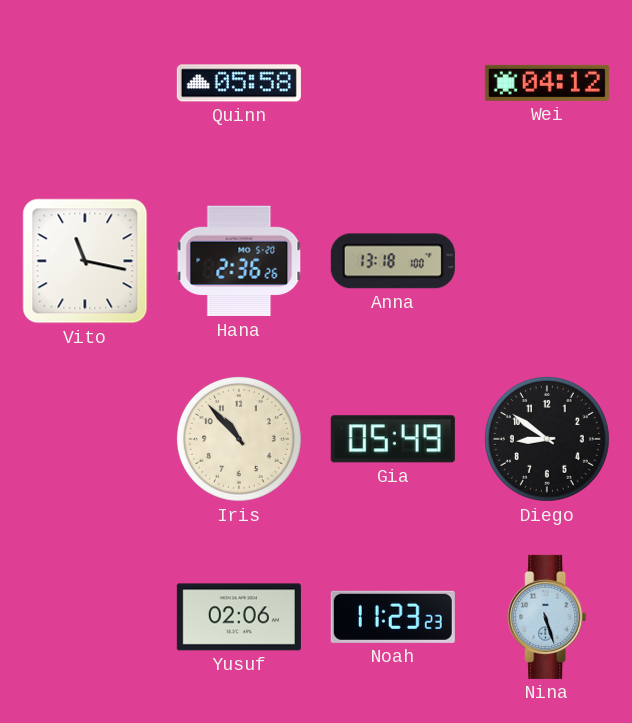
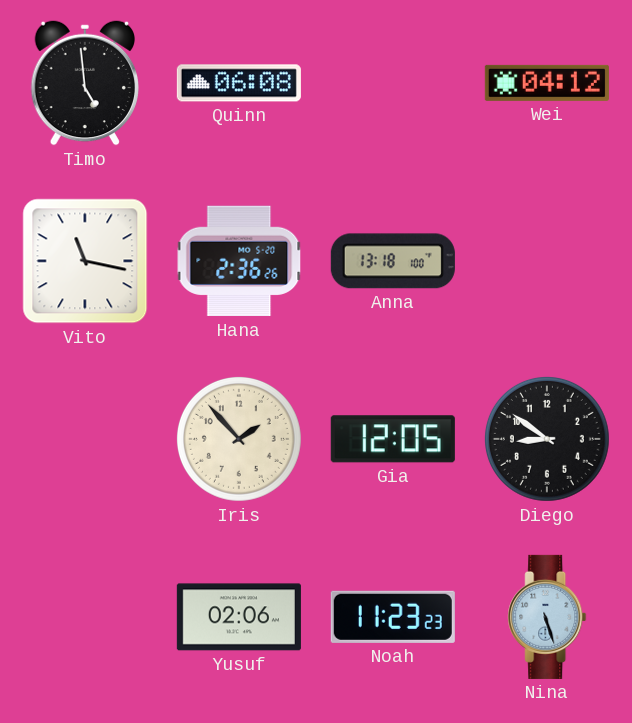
Timo: none -> 4:59 (84, 83)
Quinn: 05:58 -> 06:08 (239, 83)
Iris: 10:53 -> 1:53 (239, 439)
Gia: 05:49 -> 12:05 (393, 439)
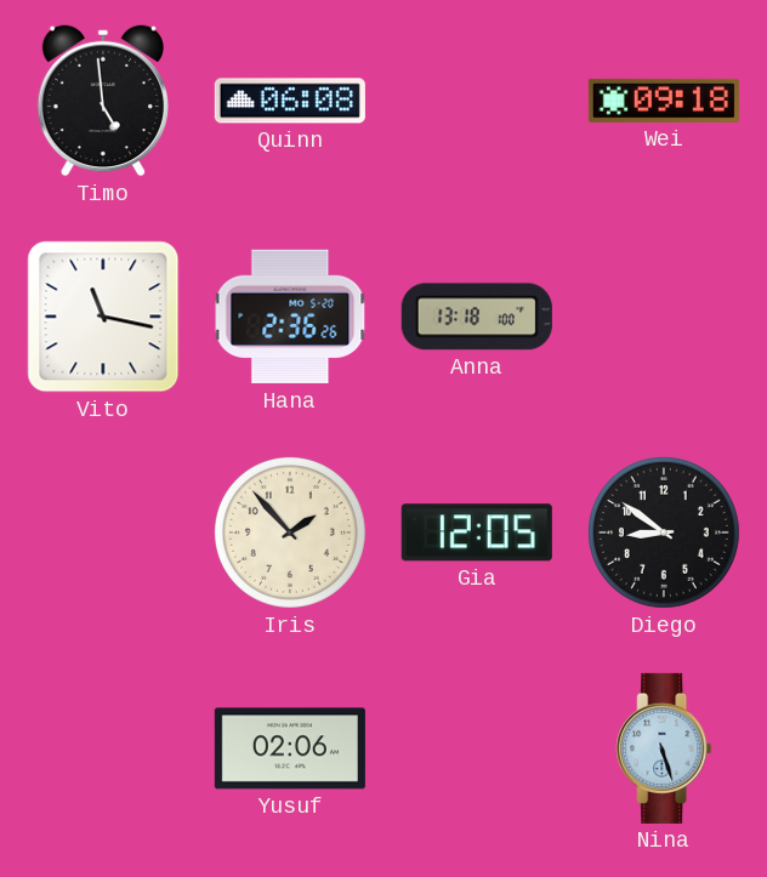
Wei: 04:12 -> 09:18 (664, 101)
Noah: 11:23 -> none (393, 617)
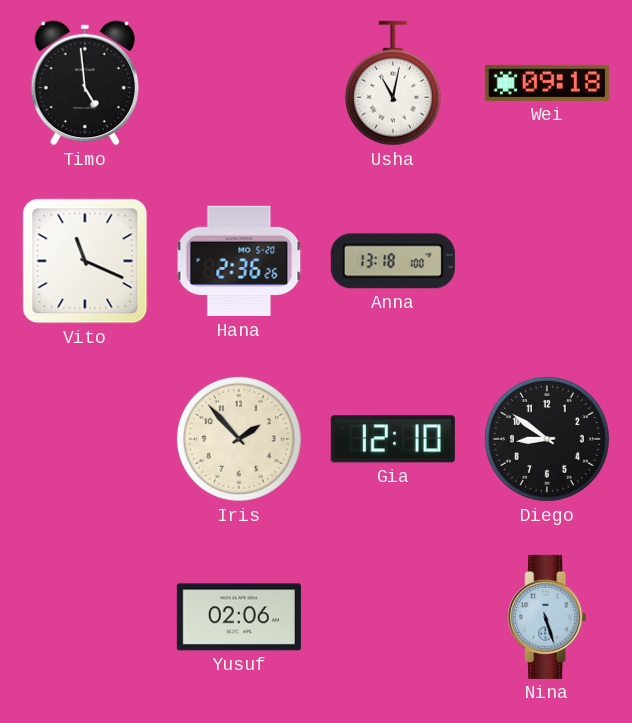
Quinn: 06:08 -> none (290, 101)
Usha: none -> 11:02 (393, 83)
Vito: 11:17 -> 11:19 (85, 261)
Gia: 12:05 -> 12:10 (393, 439)
